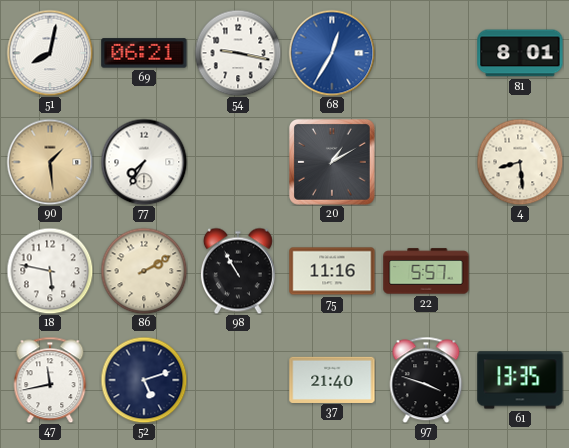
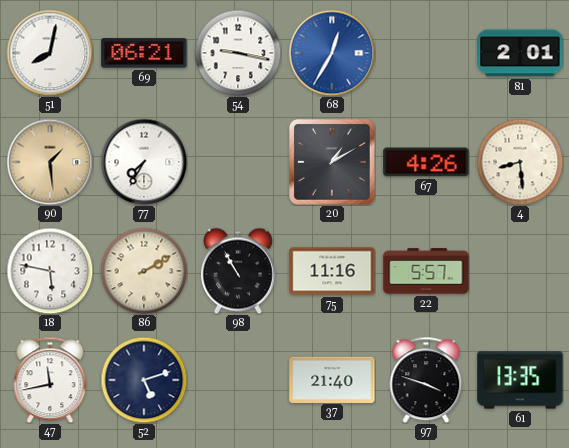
81: 8:01 -> 2:01 (520, 53)
67: none -> 4:26 (426, 162)
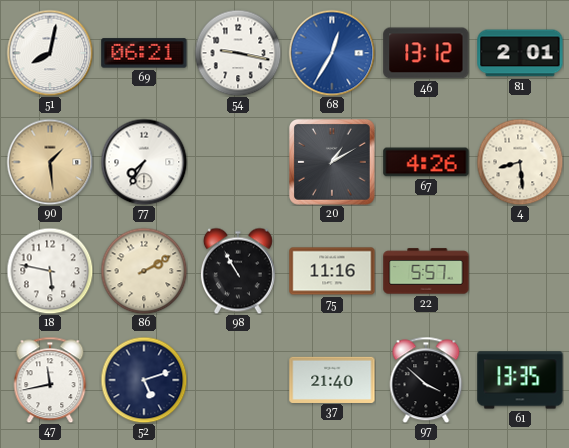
46: none -> 13:12 (426, 53)
97: 3:48 -> 3:52 (426, 380)
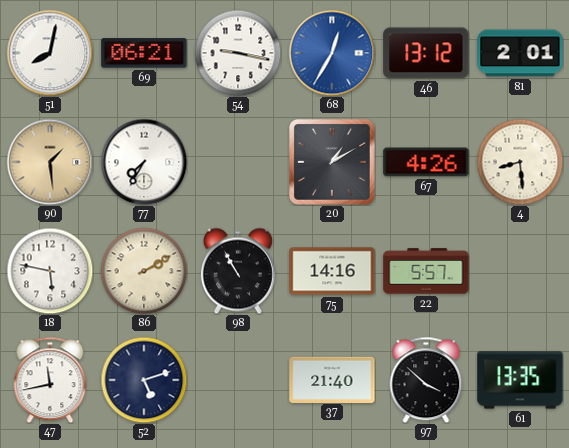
75: 11:16 -> 14:16 (332, 271)
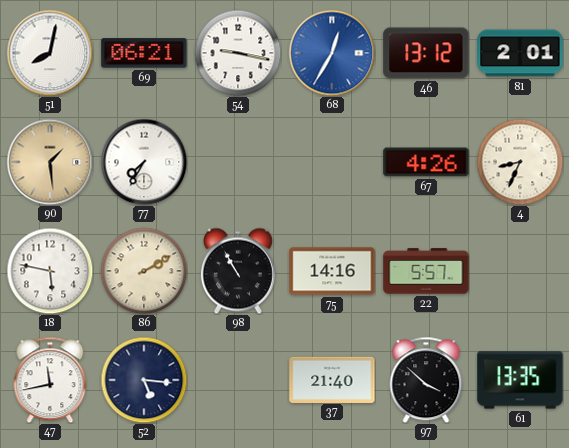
20: 1:10 -> none (333, 163)
4: 8:29 -> 8:34 (520, 162)
52: 5:12 -> 5:16 (144, 380)
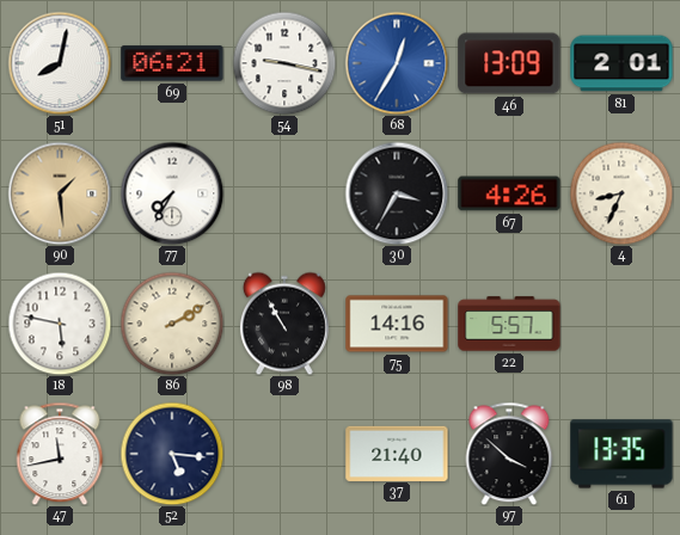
46: 13:12 -> 13:09 (509, 63)
30: none -> 3:35 (397, 193)
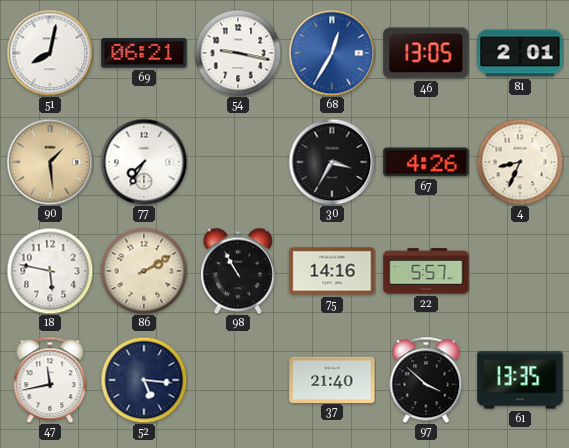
46: 13:09 -> 13:05 (426, 53)
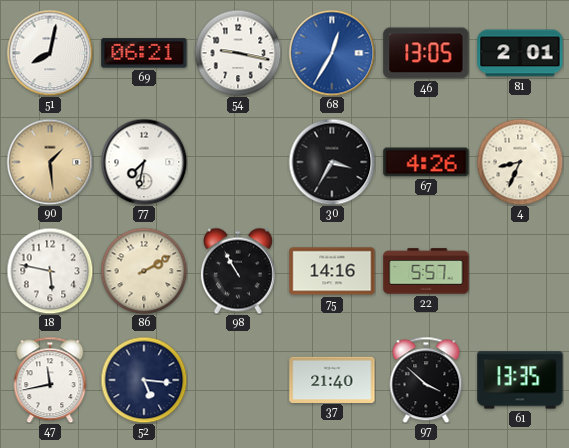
77: 7:35 -> 7:32 (144, 162)
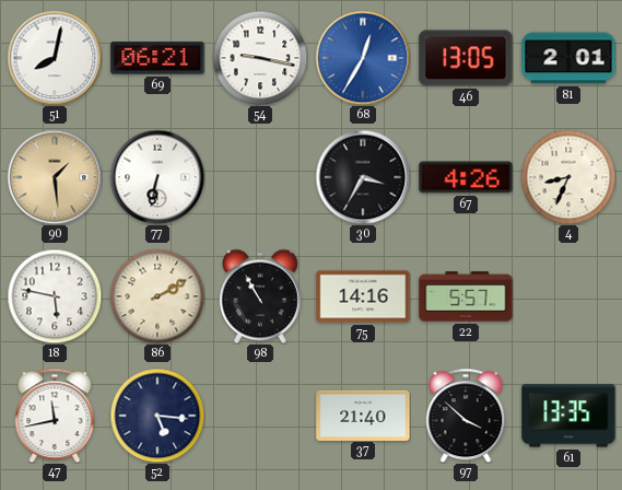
77: 7:32 -> 6:32 (157, 177)
